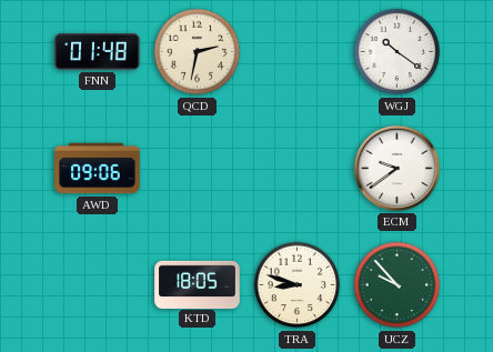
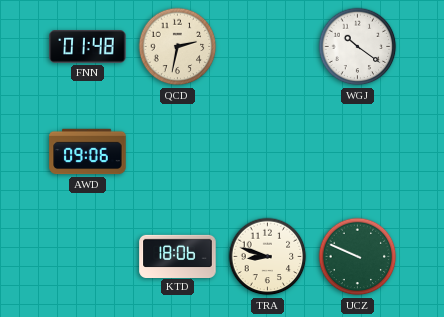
ECM: 9:39 -> none (396, 168)
KTD: 18:05 -> 18:06 (178, 256)
UCZ: 9:53 -> 9:49 (358, 257)
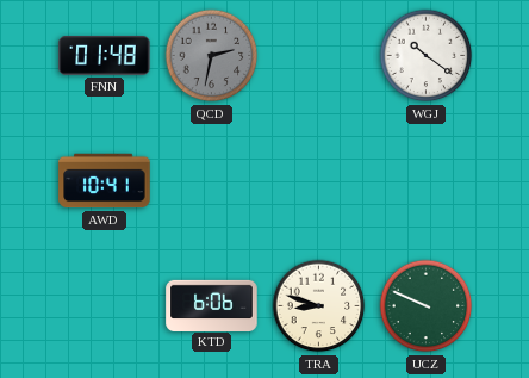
QCD dial: cream -> grey (212, 56)
AWD: 09:06 -> 10:41 (105, 181)
KTD: 18:06 -> 6:06 (212, 305)
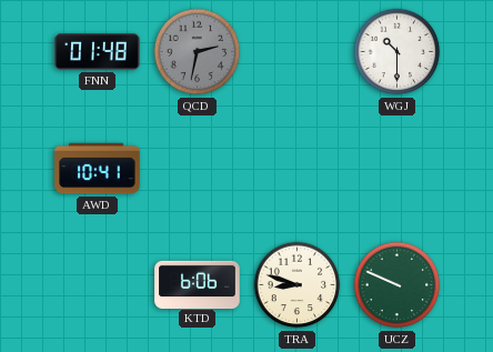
WGJ: 10:21 -> 10:30 (398, 52)
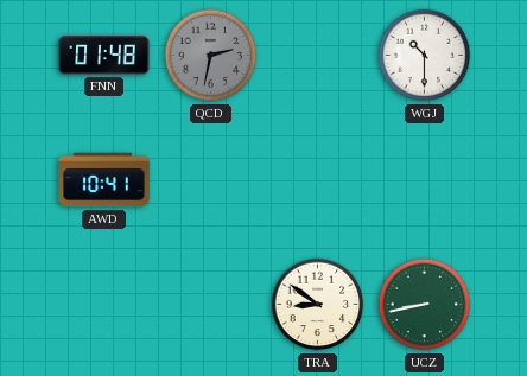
KTD: 6:06 -> none (198, 284)
TRA: 8:48 -> 8:51 (318, 305)
UCZ: 9:49 -> 8:43 (425, 305)
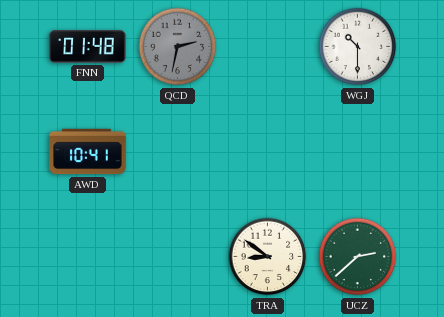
UCZ: 8:43 -> 2:38 (358, 257)
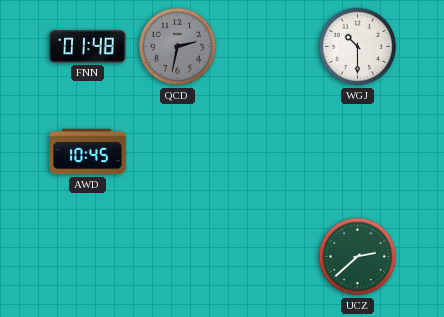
AWD: 10:41 -> 10:45 (88, 152)
TRA: 8:51 -> none (268, 257)
